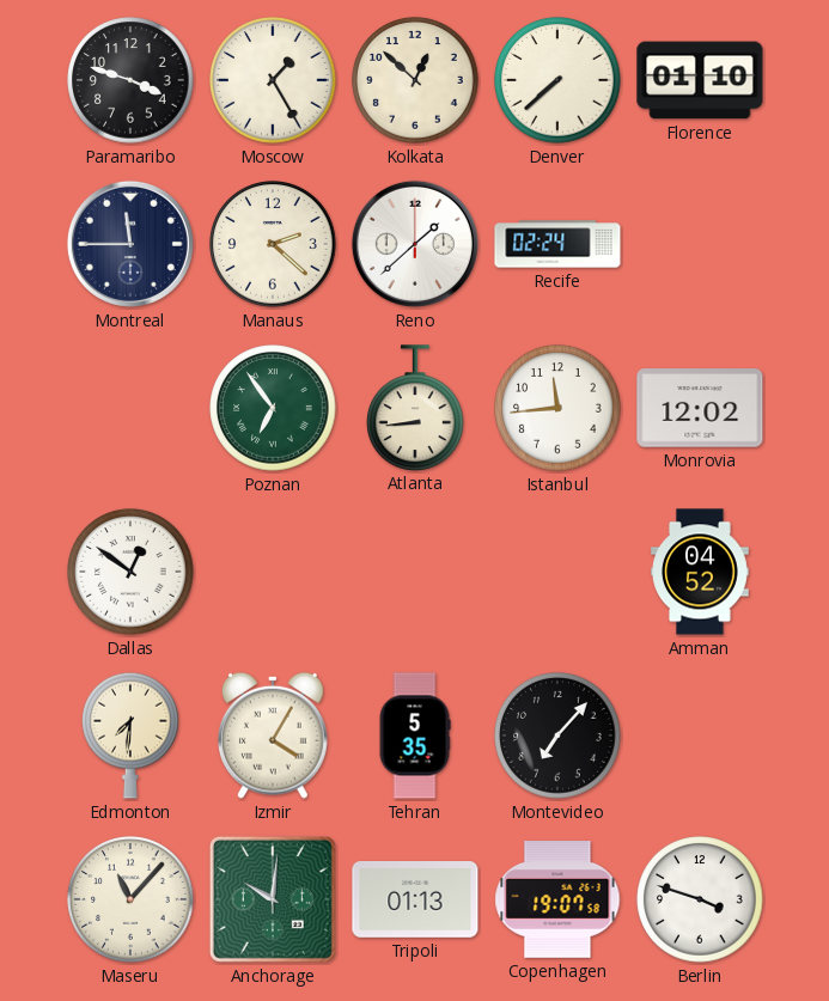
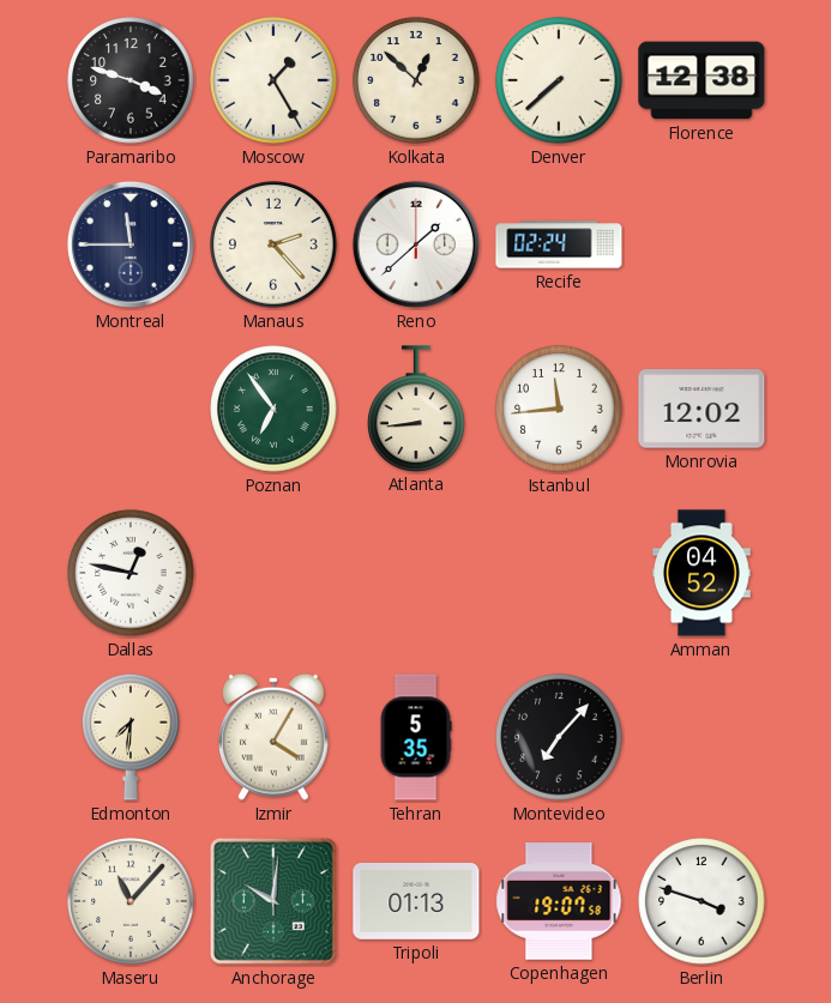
Florence: 01:10 -> 12:38 (701, 80)
Manaus: 2:22 -> 2:23 (273, 244)
Dallas: 12:51 -> 12:47 (131, 573)
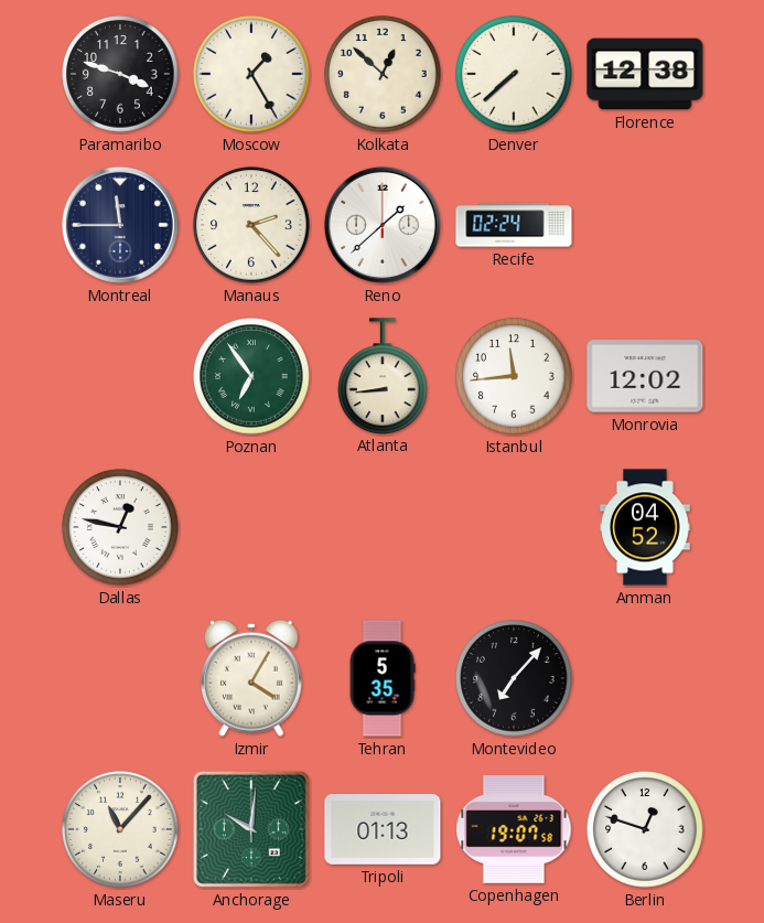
Edmonton: 7:31 -> none (131, 737)
Berlin: 3:48 -> 12:48 (645, 829)
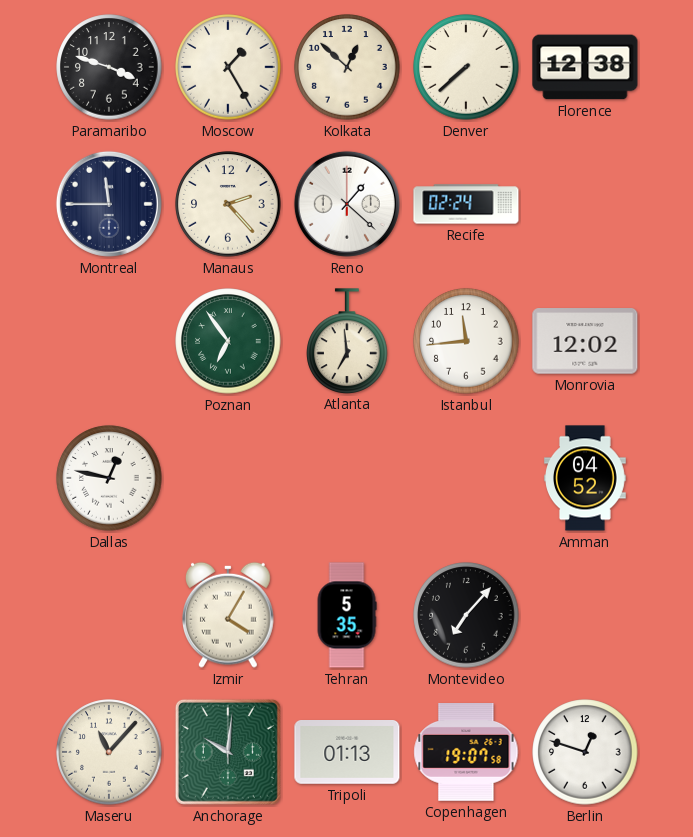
Reno: 1:38 -> 1:22 (347, 204)
Atlanta: 8:44 -> 6:59 (347, 341)
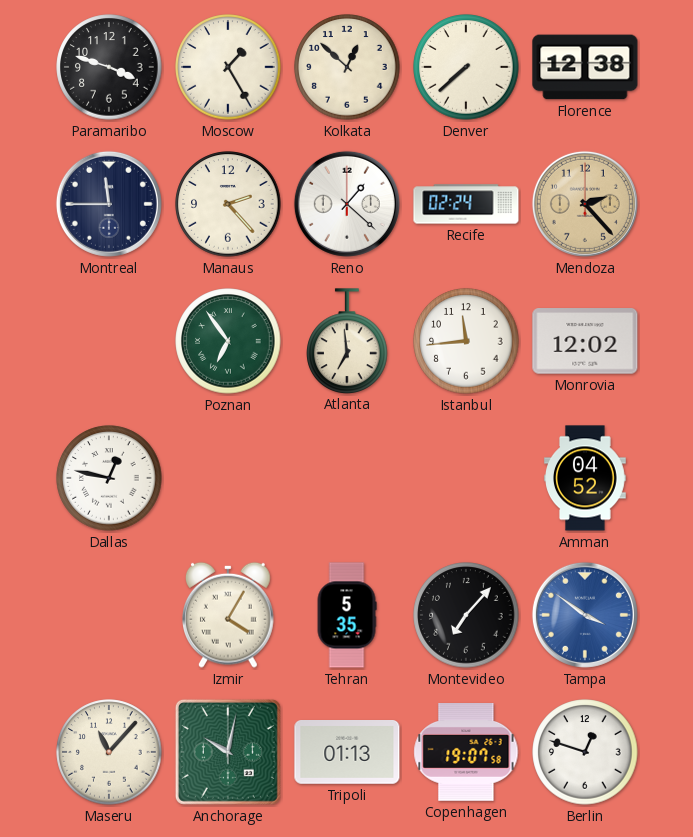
Mendoza: none -> 2:23 (585, 204)
Tampa: none -> 3:51 (585, 615)
Anchorage: 10:01 -> 10:02 (228, 752)
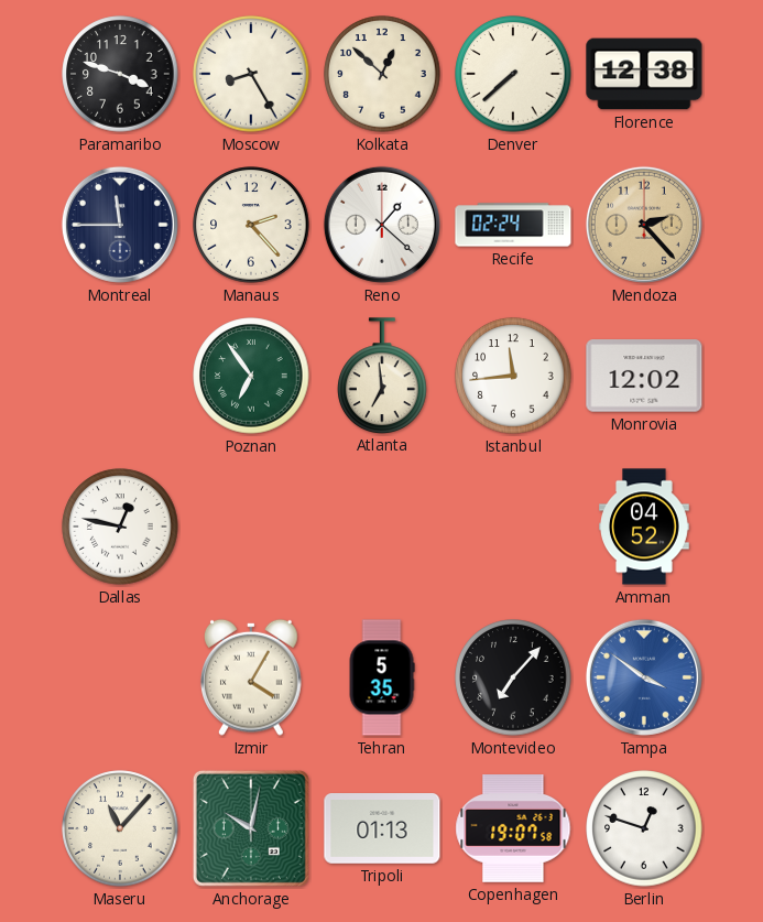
Moscow: 1:25 -> 8:25 (251, 74)
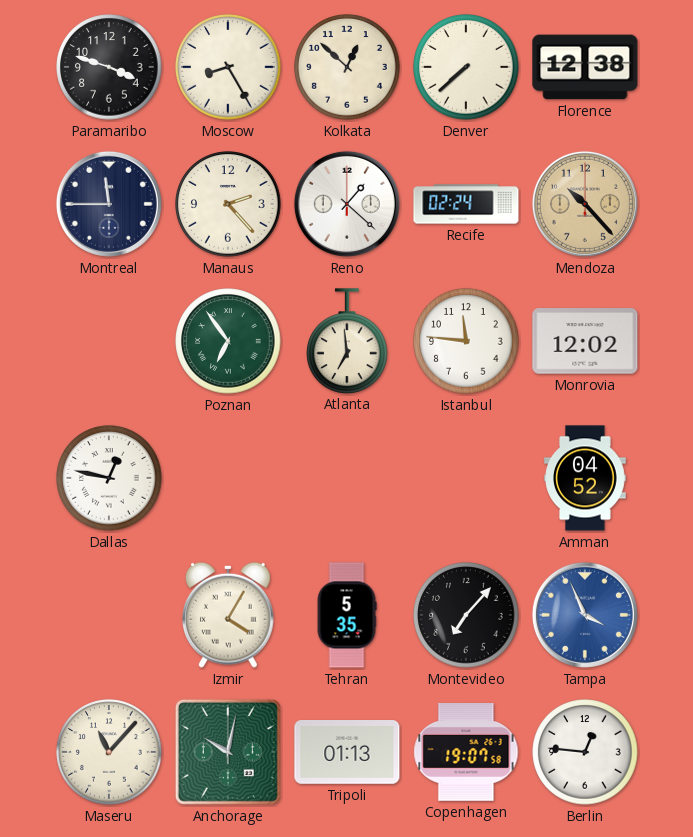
Mendoza: 2:23 -> 10:23 (585, 204)
Istanbul: 11:44 -> 11:46 (466, 341)
Tampa: 3:51 -> 3:56 (585, 615)
Berlin: 12:48 -> 12:46 (585, 752)
